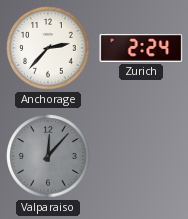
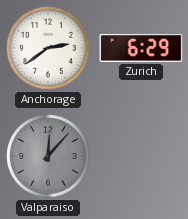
Anchorage: 2:37 -> 2:39 (48, 48)
Zurich: 2:24 -> 6:29 (141, 48)
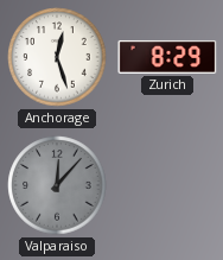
Anchorage: 2:39 -> 12:27 (57, 57)
Zurich: 6:29 -> 8:29 (167, 57)
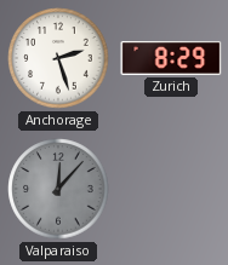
Anchorage: 12:27 -> 2:27 (58, 58)
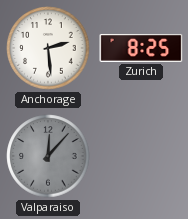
Anchorage: 2:27 -> 2:29 (48, 48)
Zurich: 8:29 -> 8:25 (141, 48)
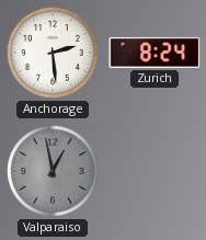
Zurich: 8:25 -> 8:24 (154, 53)
Valparaiso: 12:07 -> 12:58 (53, 171)
